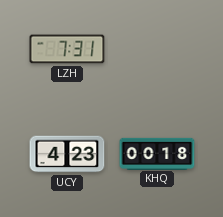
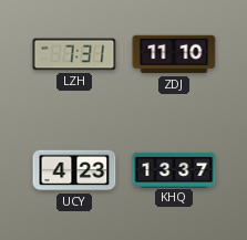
ZDJ: none -> 11:10 (174, 54)
KHQ: 00:18 -> 13:37 (174, 169)
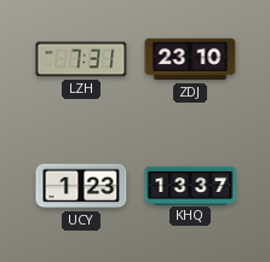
ZDJ: 11:10 -> 23:10 (190, 59)
UCY: 4:23 -> 1:23 (81, 186)
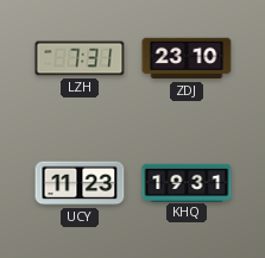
UCY: 1:23 -> 11:23 (80, 183)
KHQ: 13:37 -> 19:31 (187, 182)
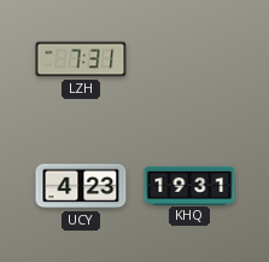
ZDJ: 23:10 -> none (187, 58)
UCY: 11:23 -> 4:23 (81, 186)
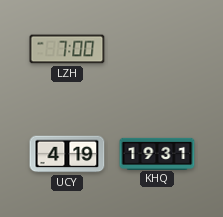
LZH: 7:31 -> 7:00 (67, 49)
UCY: 4:23 -> 4:19 (67, 154)
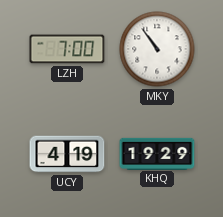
MKY: none -> 10:54 (157, 49)
KHQ: 19:31 -> 19:29 (157, 153)
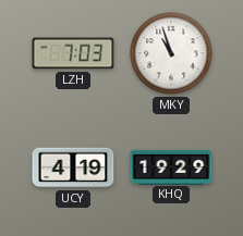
LZH: 7:00 -> 7:03 (73, 53)
MKY: 10:54 -> 10:57 (171, 53)
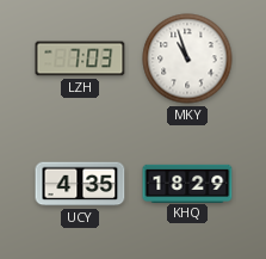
UCY: 4:19 -> 4:35 (80, 184)
KHQ: 19:29 -> 18:29 (187, 183)
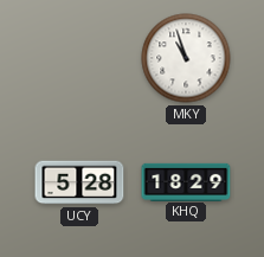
LZH: 7:03 -> none (80, 58)
UCY: 4:35 -> 5:28 (79, 182)
